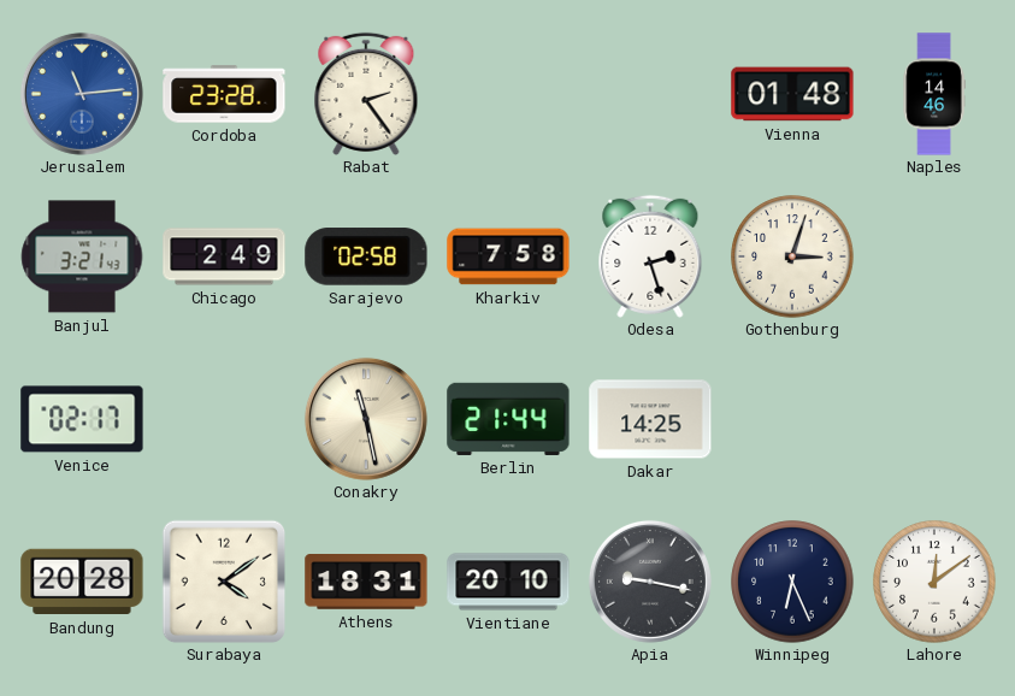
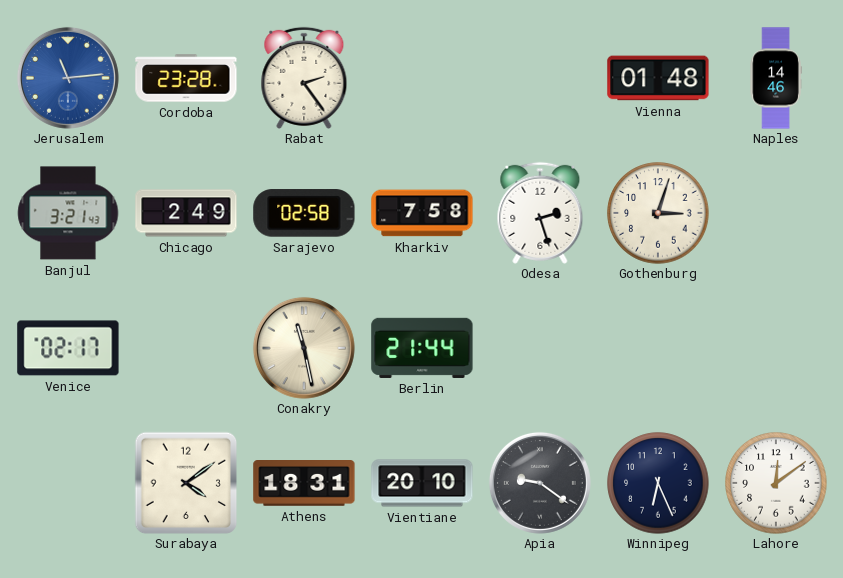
Dakar: 14:25 -> none (650, 419)
Bandung: 20:28 -> none (82, 582)
Apia: 9:17 -> 9:21 (540, 483)
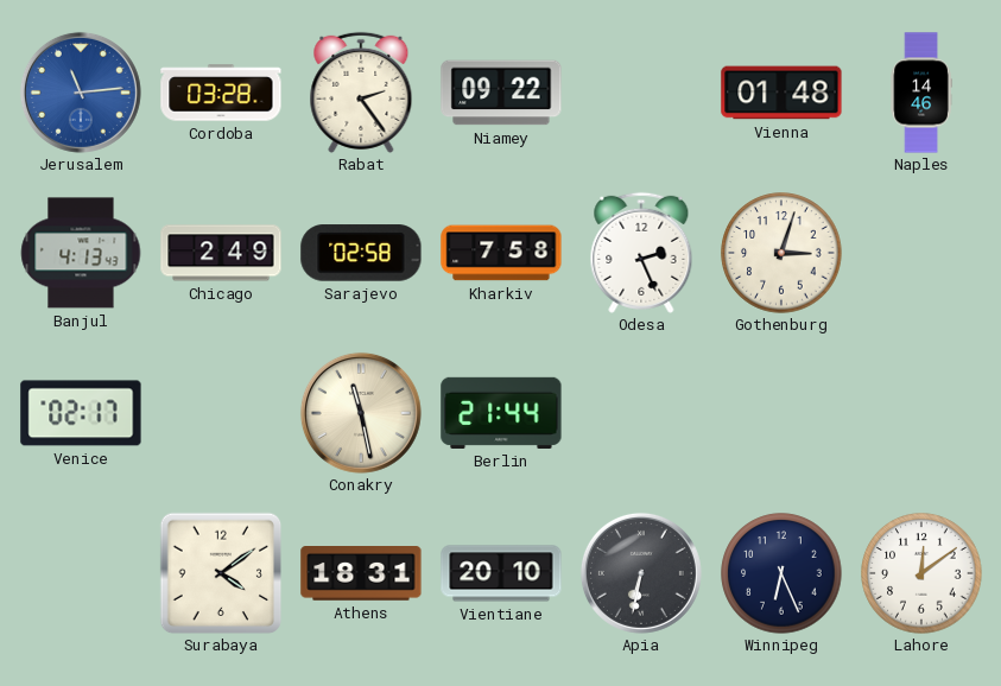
Cordoba: 23:28 -> 03:28 (221, 93)
Niamey: none -> 09:22 (501, 93)
Banjul: 3:21 -> 4:13 (81, 253)
Odesa: 2:27 -> 2:26 (641, 253)
Apia: 9:21 -> 6:32 (641, 573)
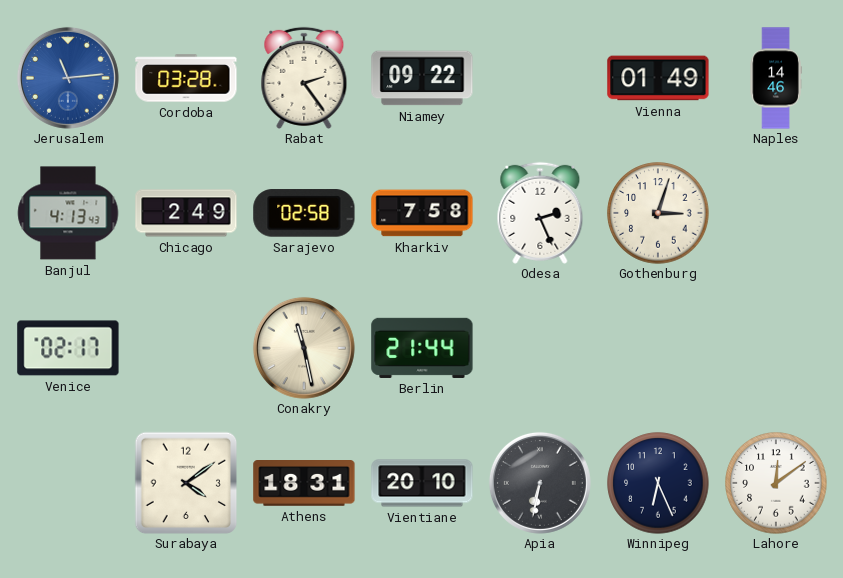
Vienna: 01:48 -> 01:49 (658, 78)
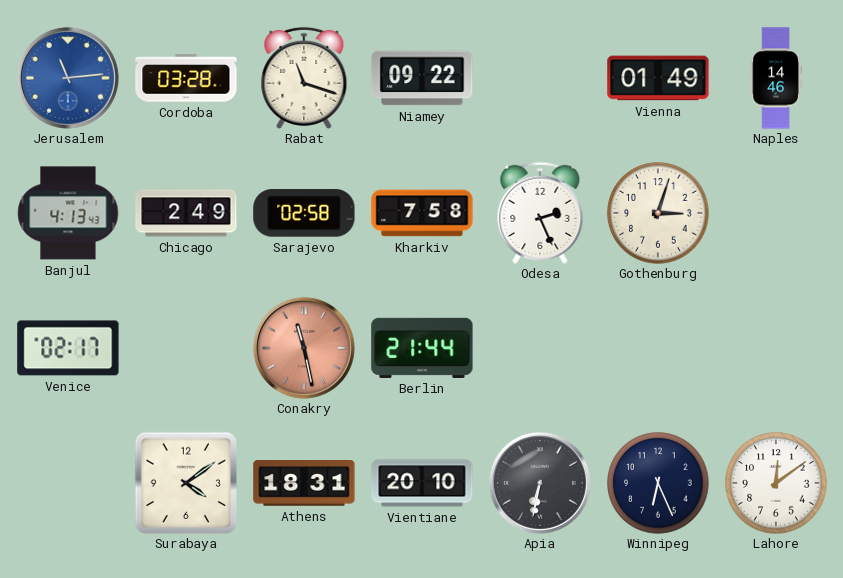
Rabat: 2:24 -> 11:18 (304, 78)
Conakry dial: cream -> salmon (304, 348)
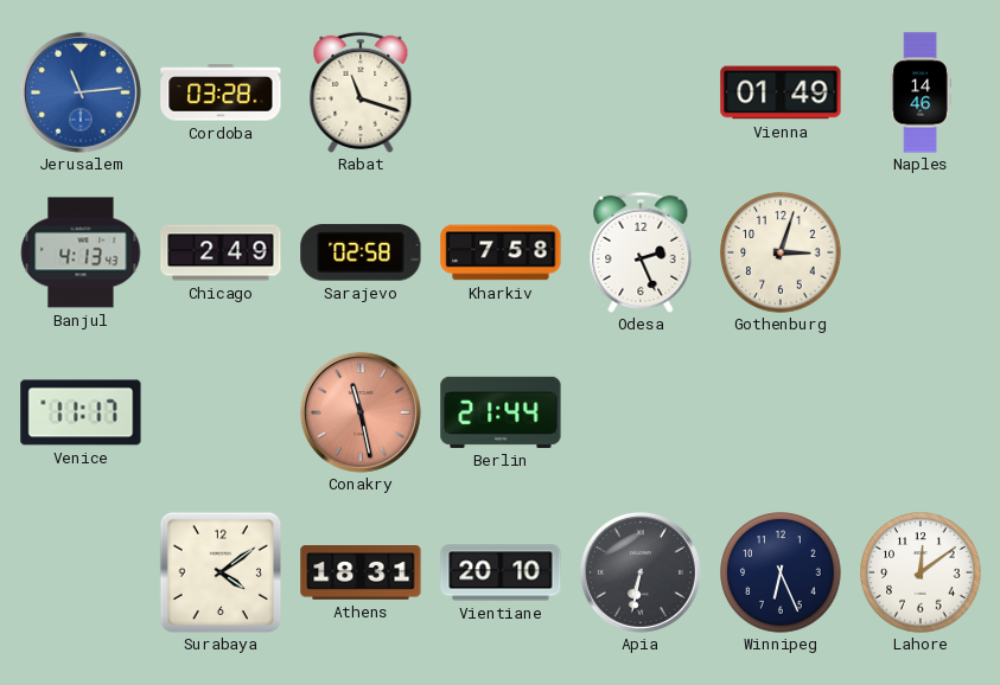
Niamey: 09:22 -> none (422, 78)
Venice: 02:17 -> 11:17 (81, 412)
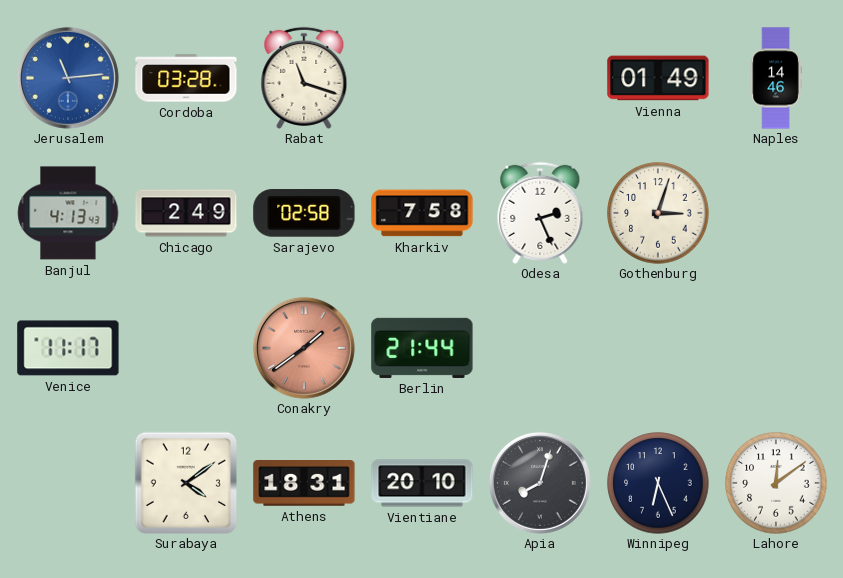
Conakry: 11:28 -> 1:39 (304, 348)
Apia: 6:32 -> 8:03 (540, 483)
